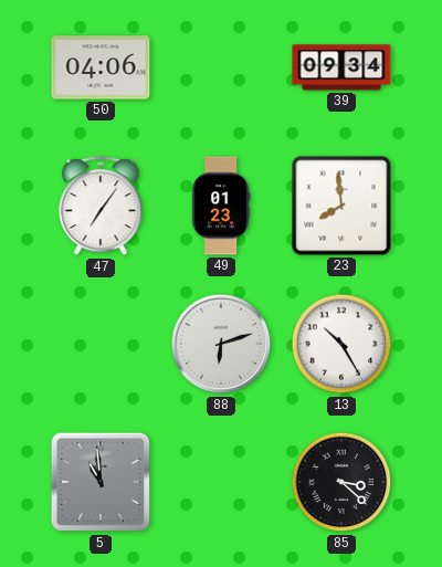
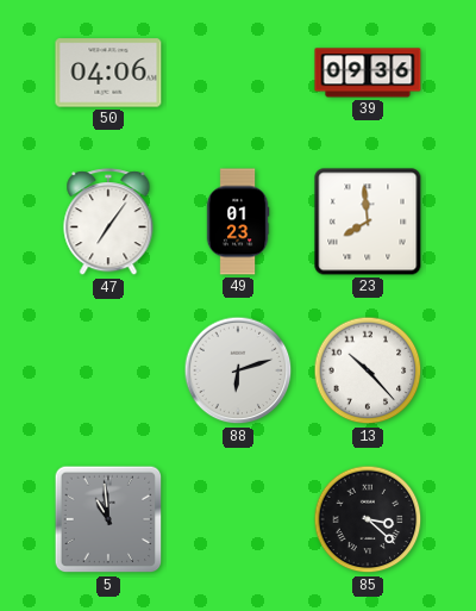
39: 09:34 -> 09:36 (368, 73)
13: 10:25 -> 10:23 (368, 370)
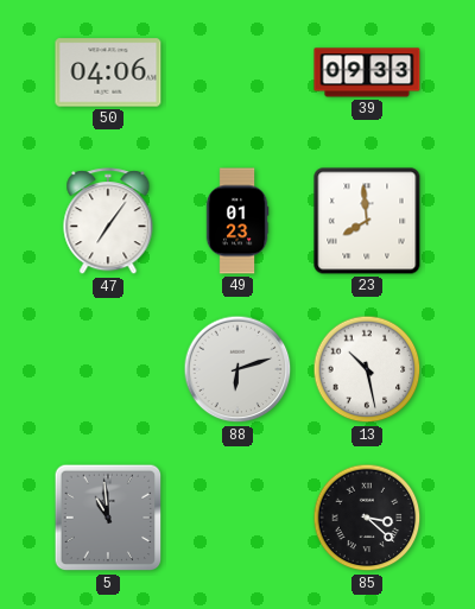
39: 09:36 -> 09:33 (367, 72)
13: 10:23 -> 10:28 (367, 369)
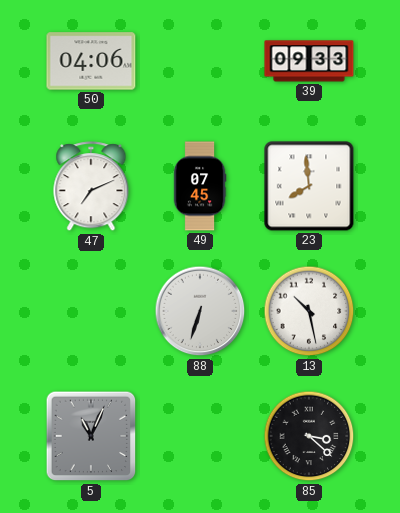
47: 7:06 -> 7:11 (91, 187)
49: 01:23 -> 07:45 (200, 186)
88: 6:12 -> 6:33 (200, 311)
5: 10:59 -> 11:04 (91, 436)
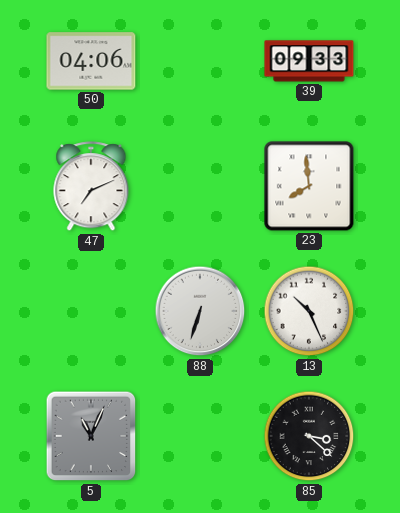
49: 07:45 -> none (200, 186)
13: 10:28 -> 10:26 (309, 311)
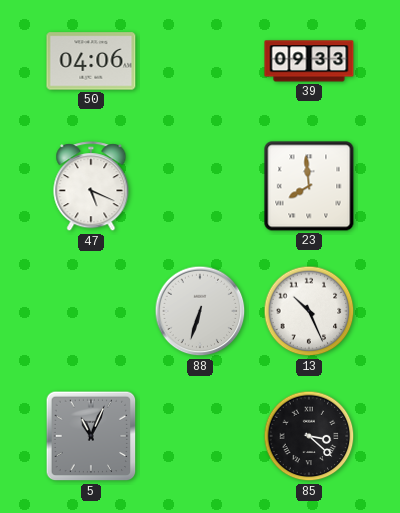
47: 7:11 -> 5:19 (91, 187)
